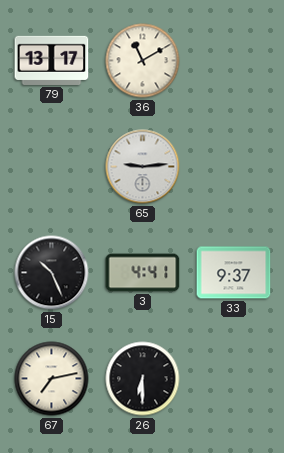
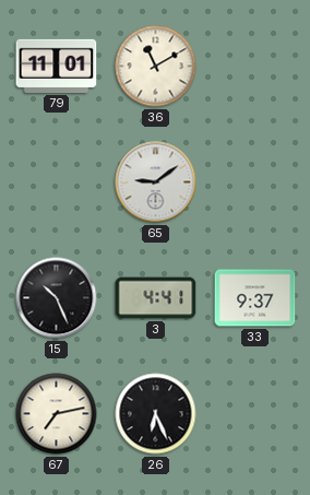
79: 13:17 -> 11:01 (57, 66)
65: 9:14 -> 9:09 (156, 182)
26: 6:30 -> 6:26 (156, 414)
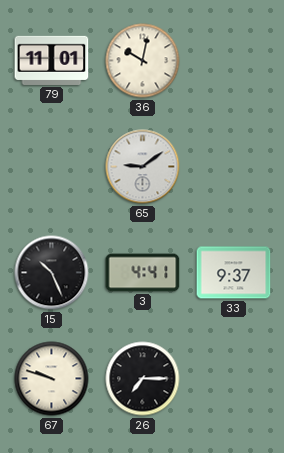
36: 11:10 -> 10:02 (143, 61)
67: 7:13 -> 9:48 (52, 379)
26: 6:26 -> 7:15 (143, 379)
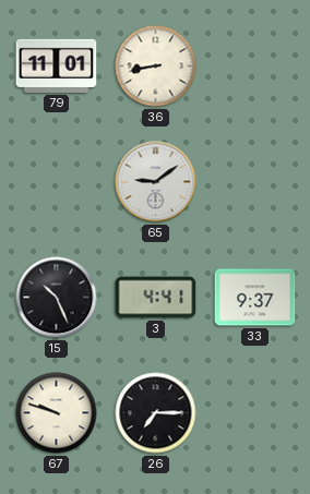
36: 10:02 -> 8:43 (156, 67)
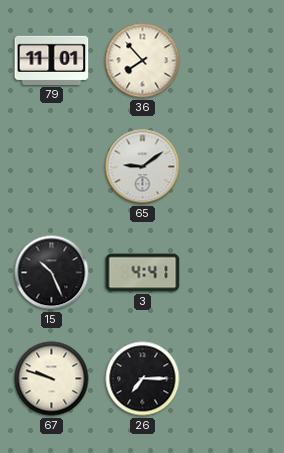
36: 8:43 -> 7:53 (143, 61)
33: 9:37 -> none (255, 298)
